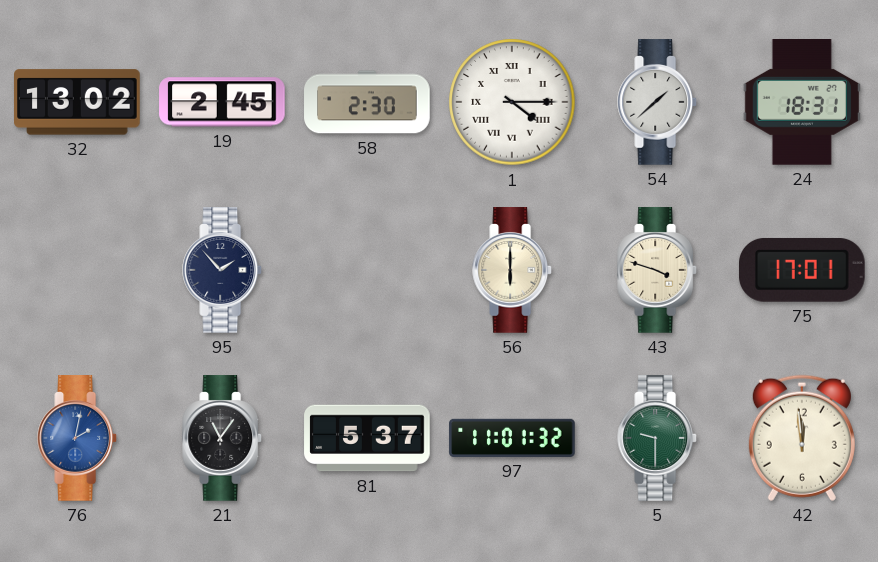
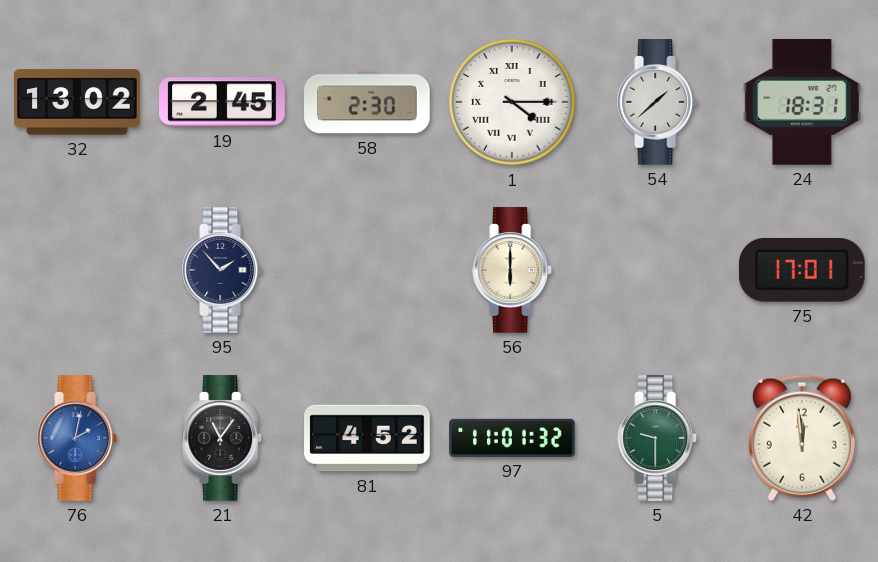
43: 3:48 -> none (658, 270)
81: 5:37 -> 4:52 (367, 438)
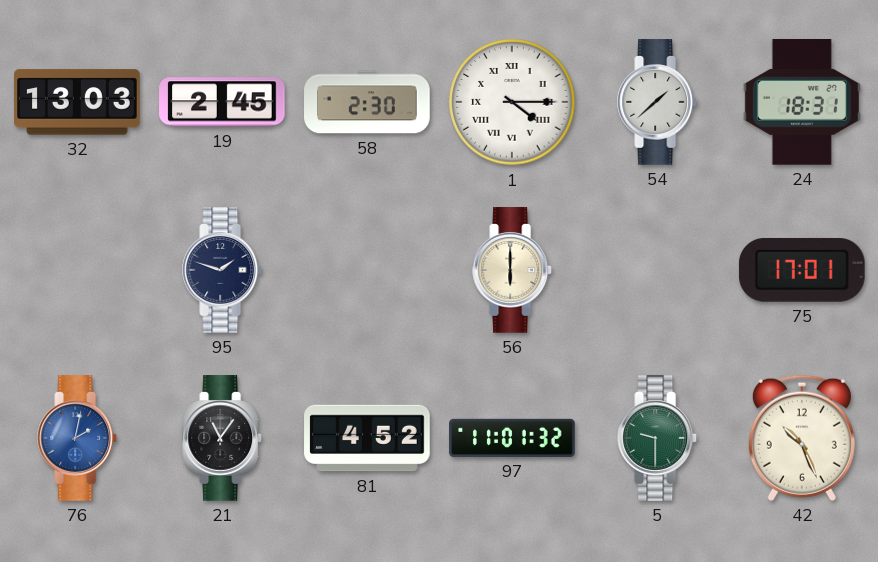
32: 13:02 -> 13:03 (78, 102)
95: 1:53 -> 1:48 (223, 270)
42: 11:59 -> 10:26 (802, 438)
